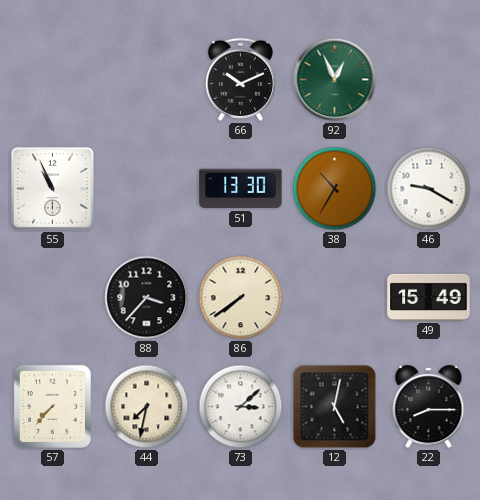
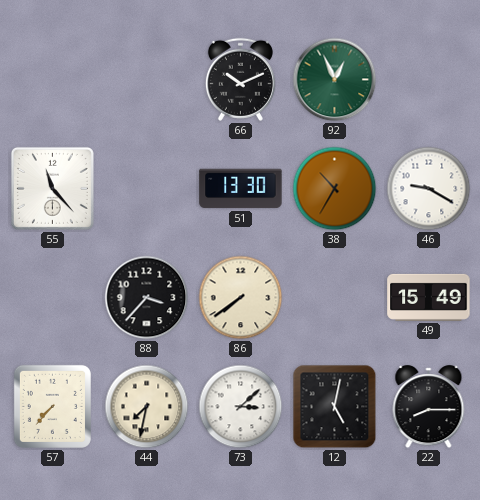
55: 10:56 -> 11:23 (52, 188)
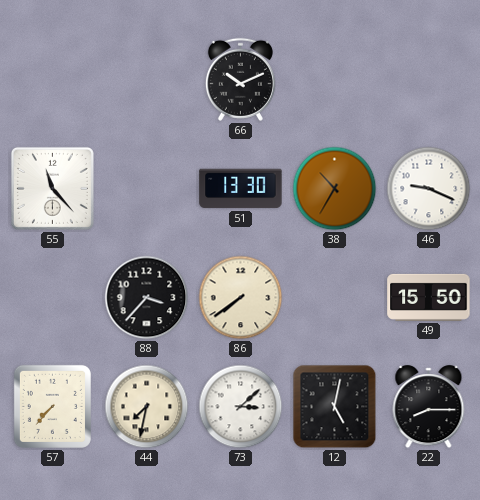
92: 12:56 -> none (335, 80)
46: 9:20 -> 9:19 (429, 189)
49: 15:49 -> 15:50 (429, 297)
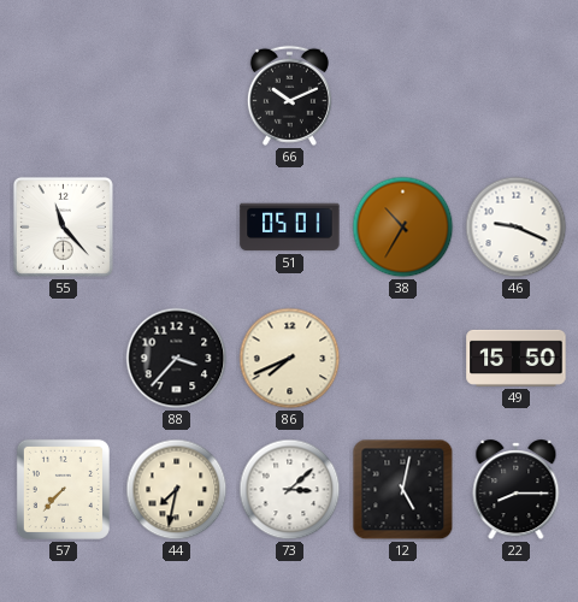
51: 13:30 -> 05:01 (290, 228)
86: 7:39 -> 7:41 (290, 359)
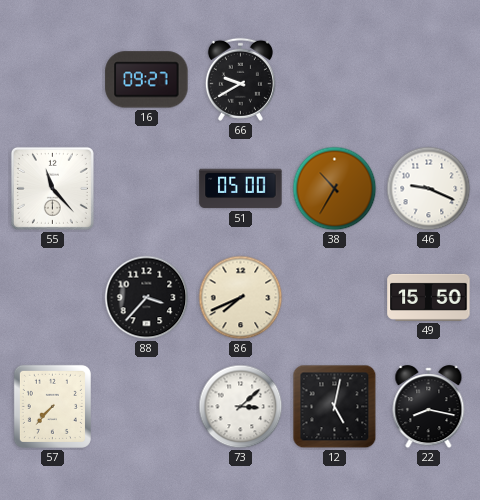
16: none -> 09:27 (147, 80)
66: 10:11 -> 9:40 (240, 79)
51: 05:01 -> 05:00 (241, 189)
44: 7:32 -> none (177, 490)
22: 8:15 -> 8:17 (429, 407)
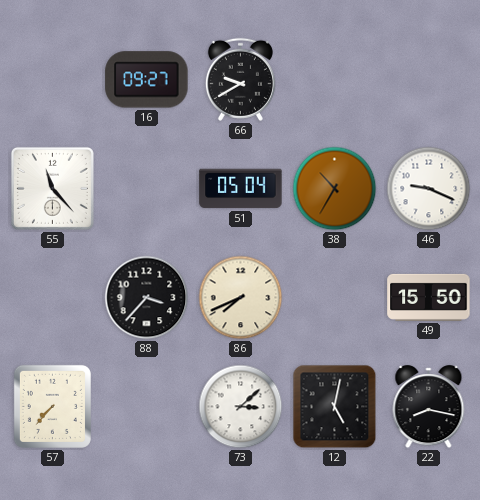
51: 05:00 -> 05:04 (241, 189)
